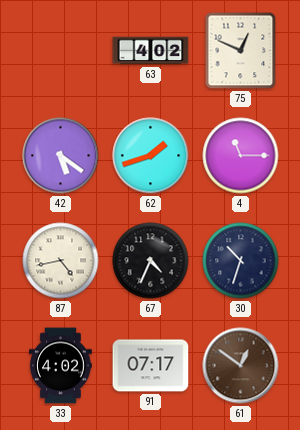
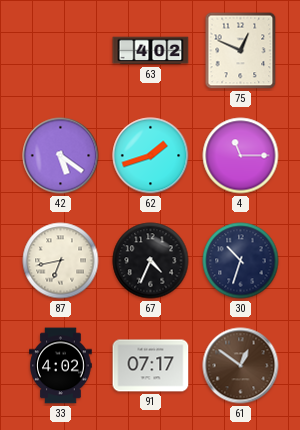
87: 4:43 -> 6:43 (61, 261)
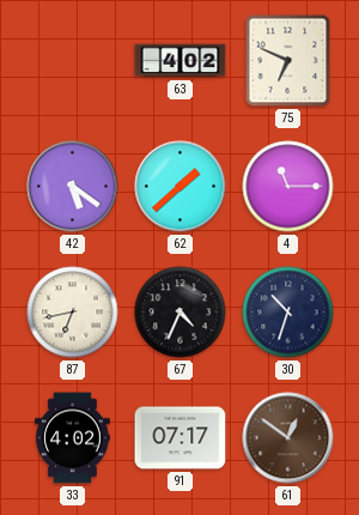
75: 12:49 -> 6:49 (288, 61)
62: 1:42 -> 1:38 (181, 187)
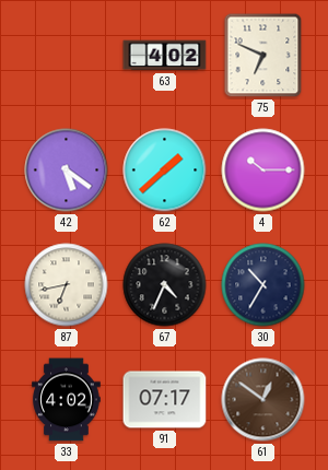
4: 11:15 -> 10:15 (263, 171)
30: 10:33 -> 10:35 (263, 285)
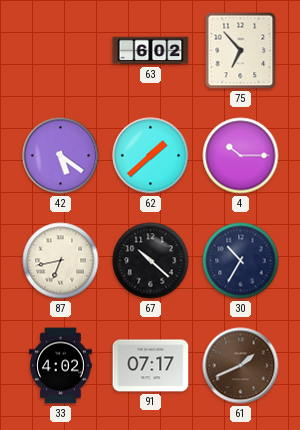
63: 4:02 -> 6:02 (151, 51)
75: 6:49 -> 6:53 (241, 51)
67: 4:34 -> 10:22 (151, 261)
61: 12:51 -> 1:41 (241, 366)
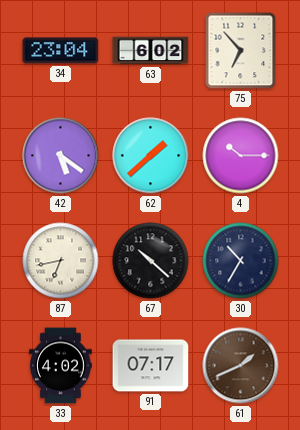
34: none -> 23:04 (61, 51)
